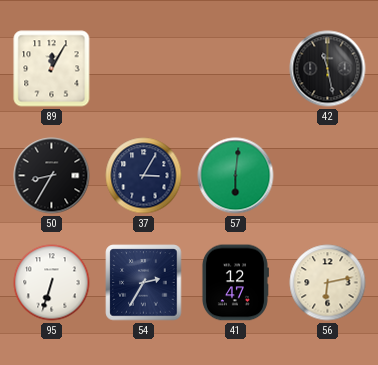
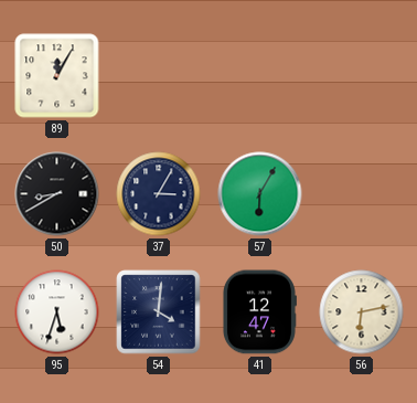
42: 11:28 -> none (328, 69)
50: 8:35 -> 8:40 (57, 194)
57: 6:01 -> 6:05 (260, 194)
95: 6:33 -> 5:33 (57, 312)
54: 2:35 -> 4:01 (159, 312)
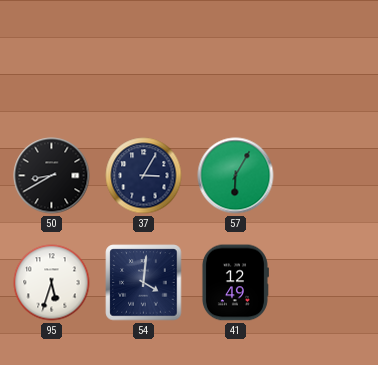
89: 12:05 -> none (57, 76)
41: 12:47 -> 12:49 (235, 283)
56: 6:13 -> none (362, 312)
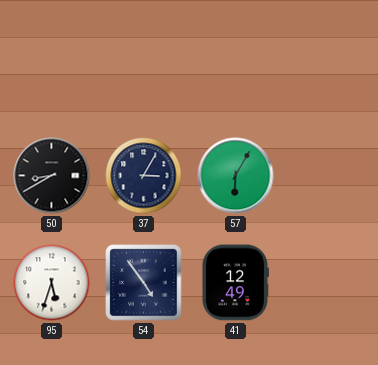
54: 4:01 -> 4:54 (144, 283)
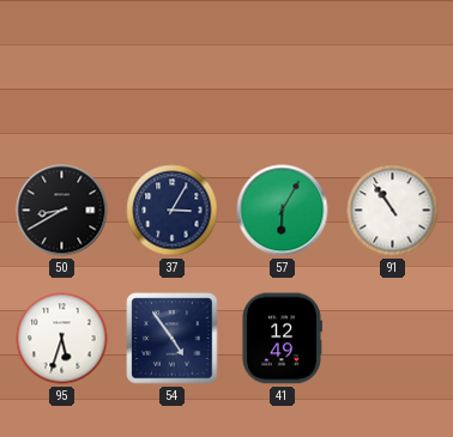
91: none -> 10:54 (393, 211)
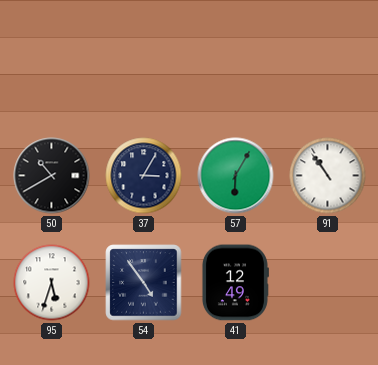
50: 8:40 -> 10:40 (52, 176)
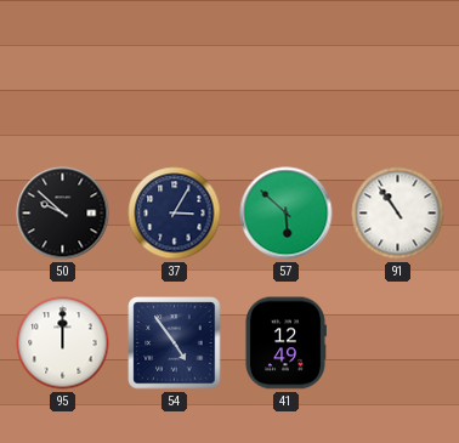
50: 10:40 -> 9:52 (63, 214)
57: 6:05 -> 5:52 (287, 214)
95: 5:33 -> 12:00 (63, 343)
